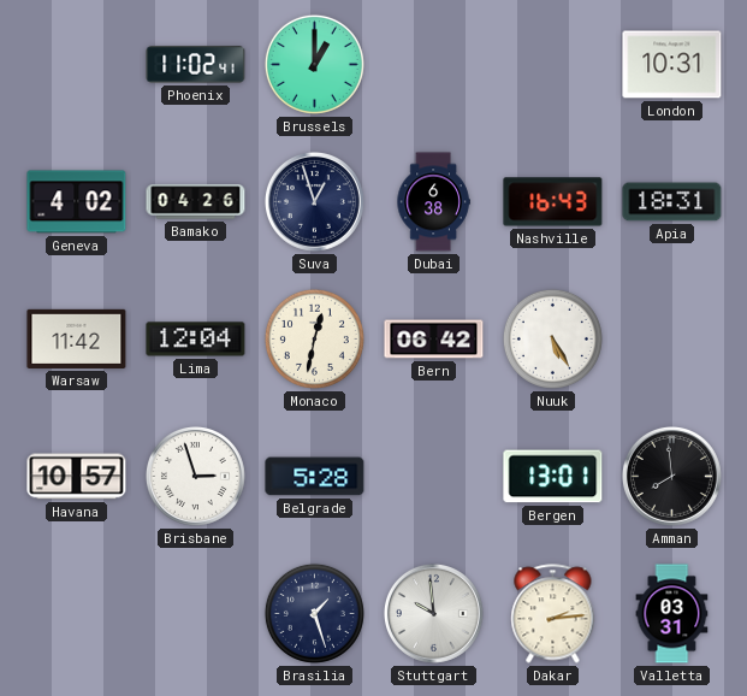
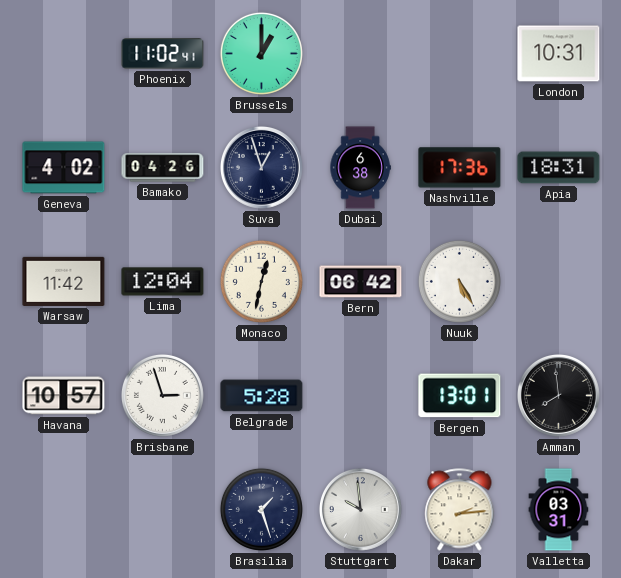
Nashville: 16:43 -> 17:36 (460, 168)
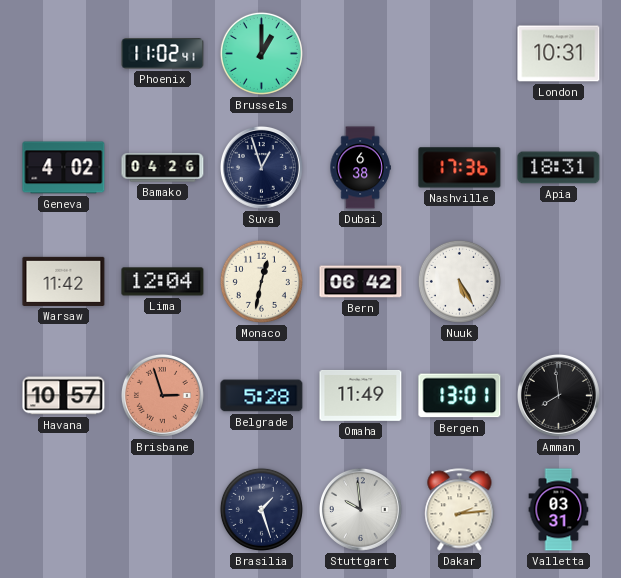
Brisbane dial: white -> salmon (162, 395)
Omaha: none -> 11:49 (361, 395)
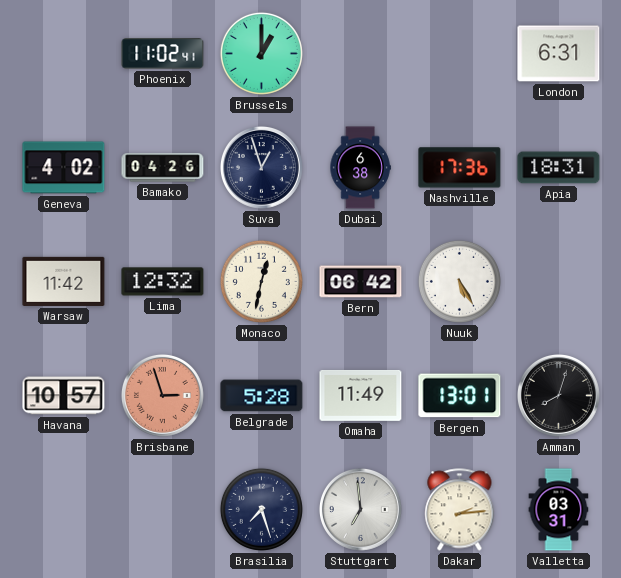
London: 10:31 -> 6:31 (559, 54)
Lima: 12:04 -> 12:32 (163, 282)
Amman: 7:59 -> 8:03 (558, 395)
Brasilia: 1:27 -> 7:27 (261, 509)
Stuttgart: 9:59 -> 6:59 (360, 509)
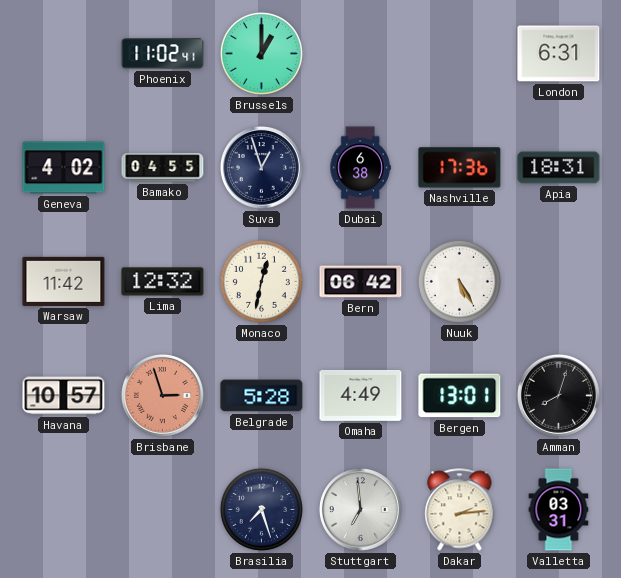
Bamako: 04:26 -> 04:55 (163, 168)
Omaha: 11:49 -> 4:49 (361, 395)
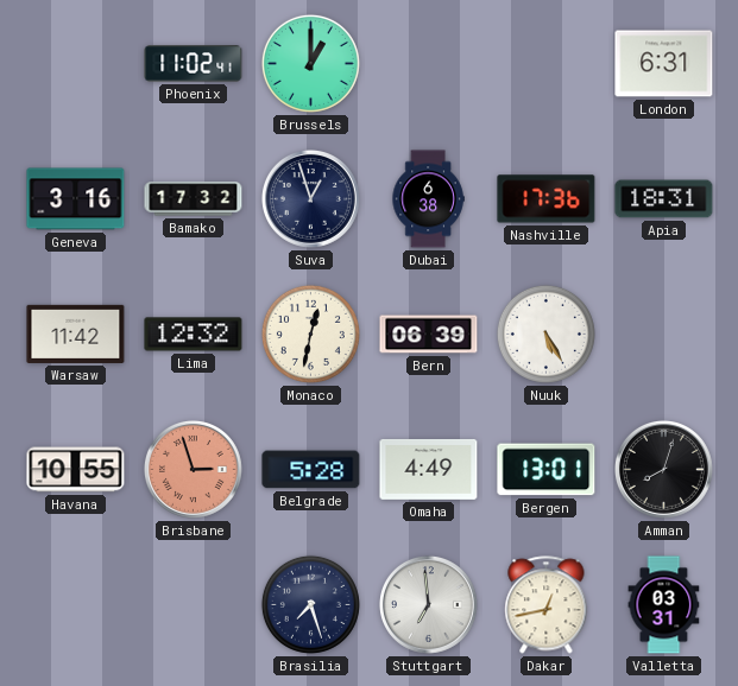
Geneva: 4:02 -> 3:16 (76, 199)
Bamako: 04:55 -> 17:32 (194, 199)
Bern: 06:42 -> 06:39 (429, 335)
Havana: 10:57 -> 10:55 (76, 470)
Dakar: 2:14 -> 12:43 (547, 605)
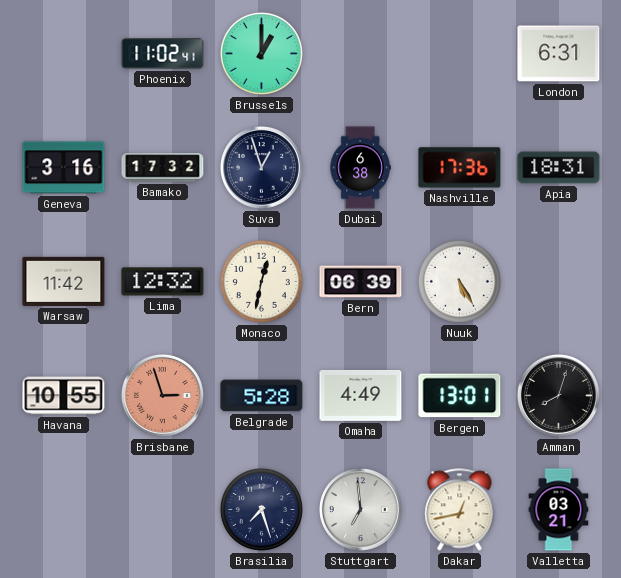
Valletta: 03:31 -> 03:21 (559, 510)
